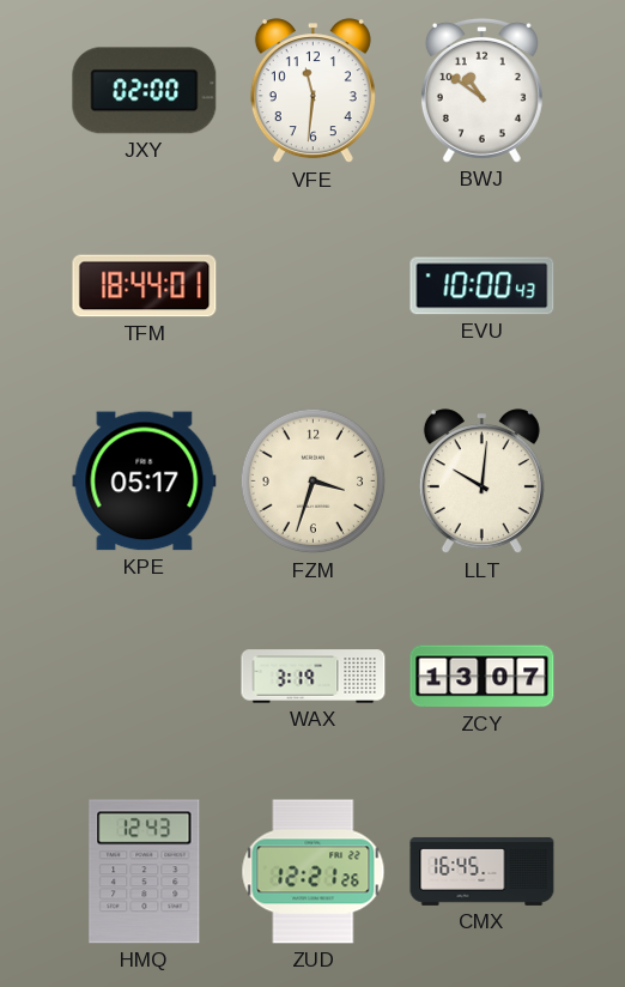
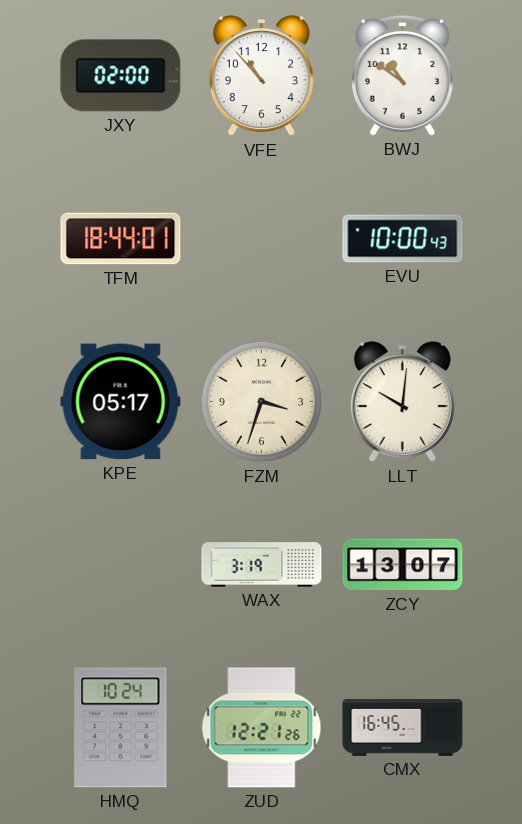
VFE: 11:31 -> 10:53 (261, 76)
HMQ: 12:43 -> 10:24 (121, 728)
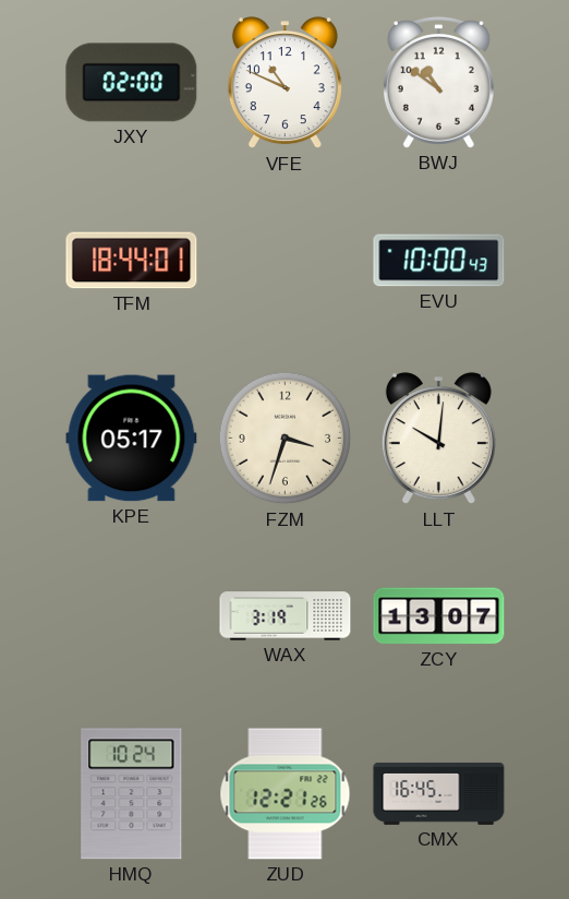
VFE: 10:53 -> 10:49 (284, 83)
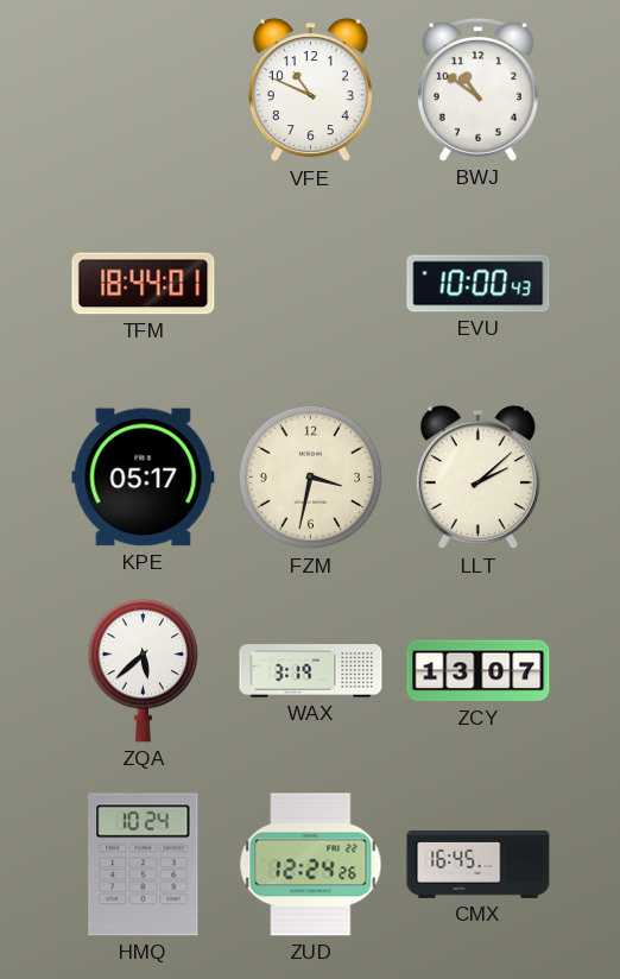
JXY: 02:00 -> none (132, 83)
FZM: 3:33 -> 3:32 (311, 478)
LLT: 10:01 -> 2:08 (477, 478)
ZQA: none -> 5:38 (144, 670)
ZUD: 12:21 -> 12:24 (311, 865)
